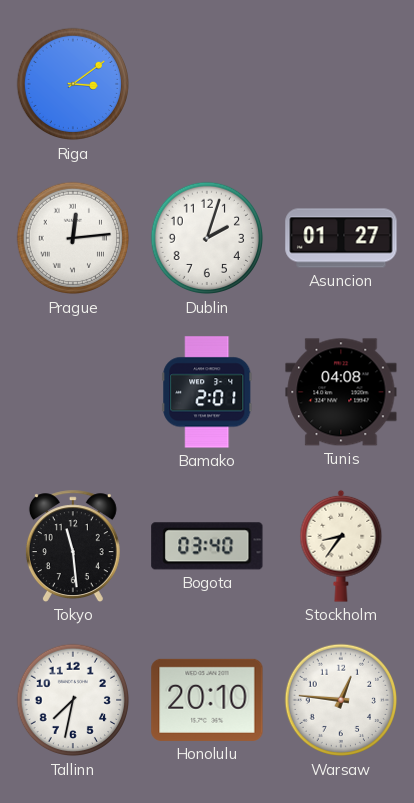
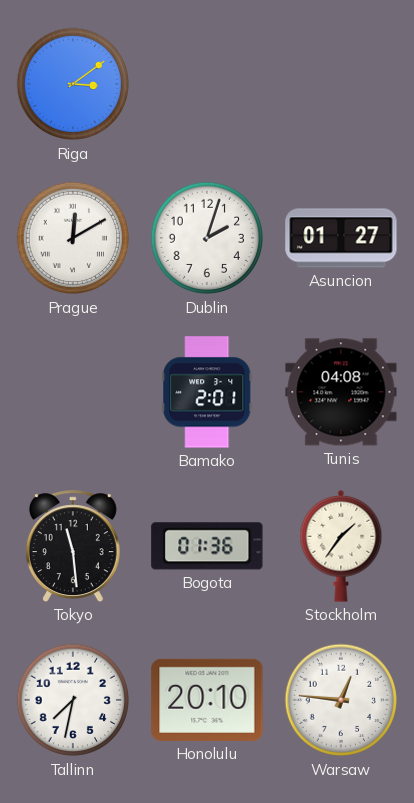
Prague: 12:14 -> 12:10 (73, 238)
Bogota: 03:40 -> 01:36 (207, 546)
Stockholm: 8:36 -> 1:36 (341, 546)
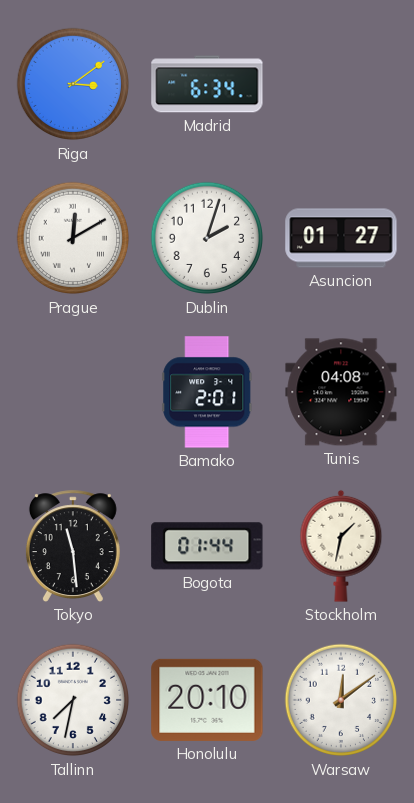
Madrid: none -> 6:34 (207, 84)
Bogota: 01:36 -> 01:44 (207, 546)
Stockholm: 1:36 -> 1:32 (341, 546)
Warsaw: 12:46 -> 12:09 (341, 700)
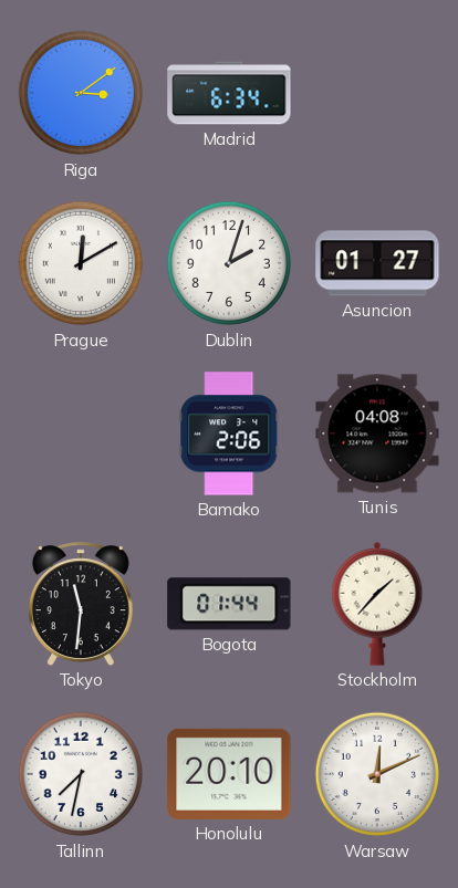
Bamako: 2:01 -> 2:06 (229, 433)
Tokyo: 11:29 -> 11:31 (81, 604)
Stockholm: 1:32 -> 1:37 (377, 604)
Warsaw: 12:09 -> 12:11 (377, 774)
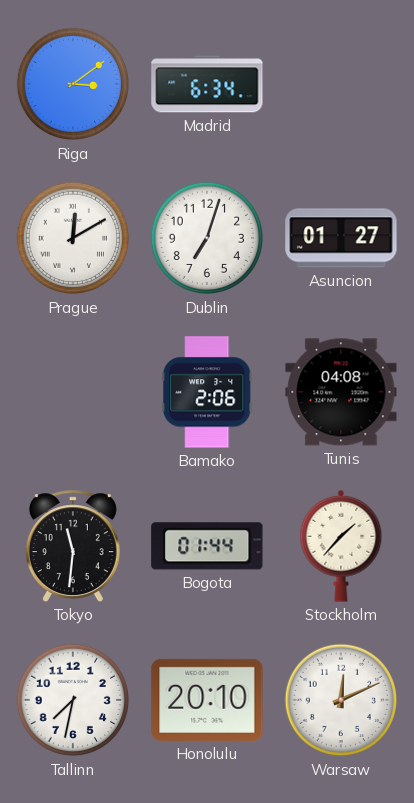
Dublin: 2:03 -> 7:03 (207, 238)
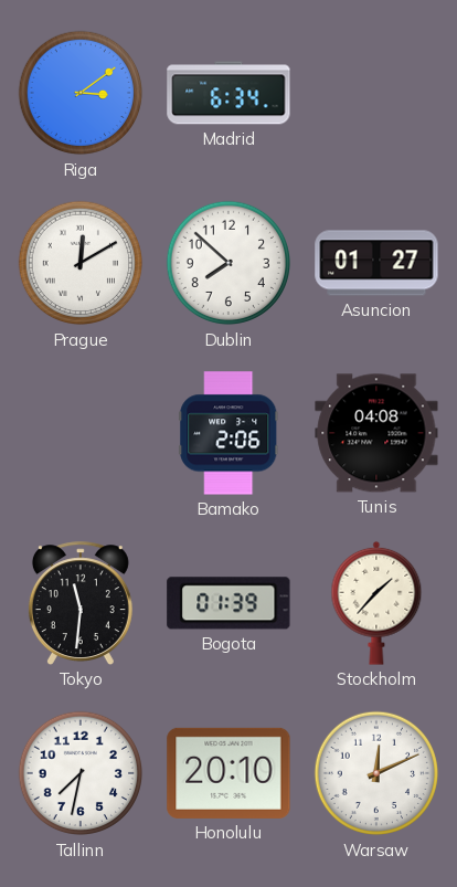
Dublin: 7:03 -> 7:52 (228, 263)
Bogota: 01:44 -> 01:39 (228, 603)
